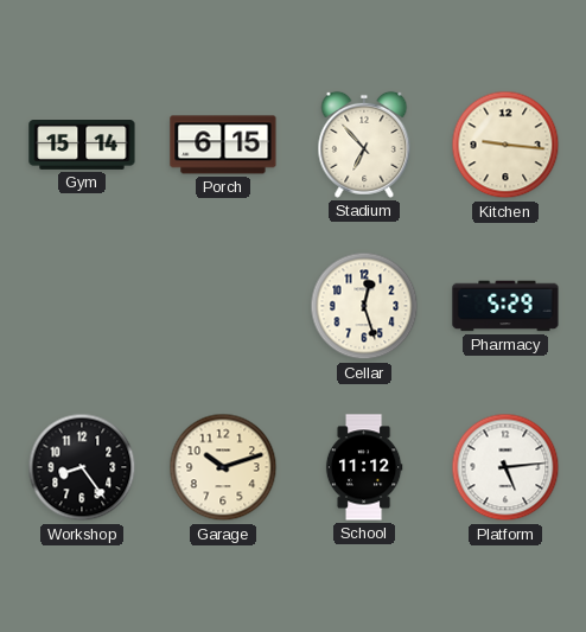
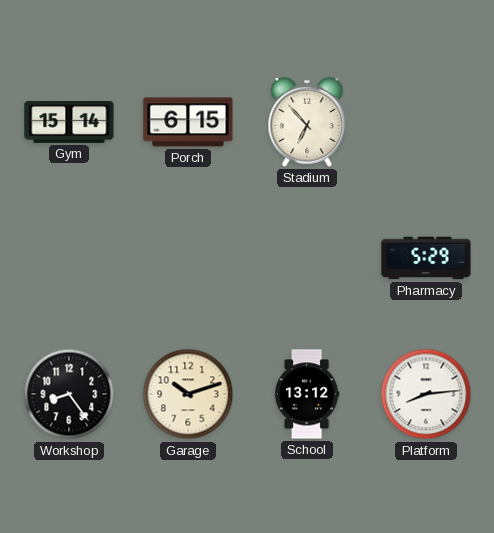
Kitchen: 9:16 -> none (505, 145)
Cellar: 12:27 -> none (364, 306)
School: 11:12 -> 13:12 (307, 394)
Platform: 5:14 -> 8:14 (426, 394)
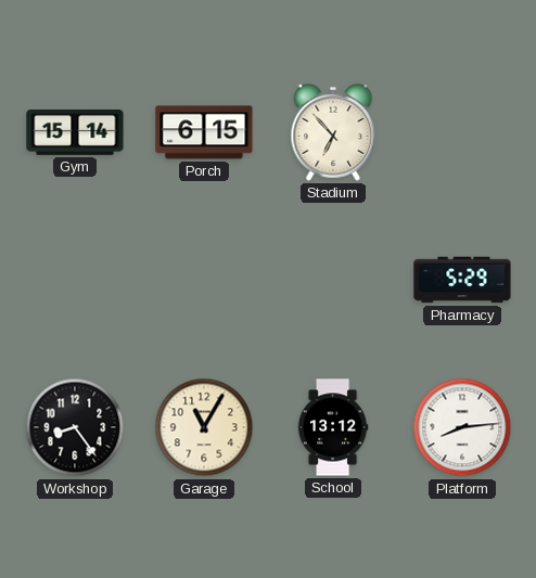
Garage: 10:12 -> 11:05 (204, 427)
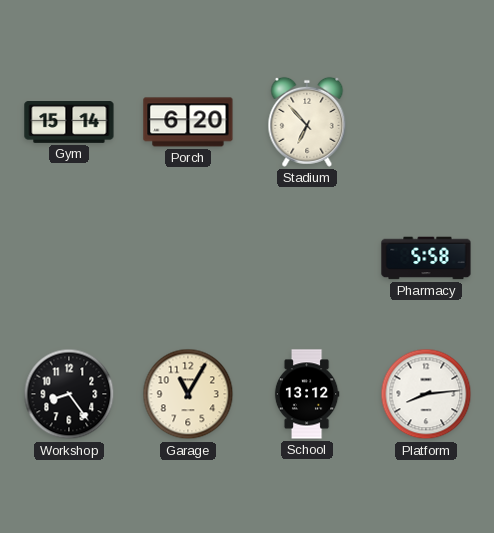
Porch: 6:15 -> 6:20 (188, 122)
Pharmacy: 5:29 -> 5:58 (426, 258)
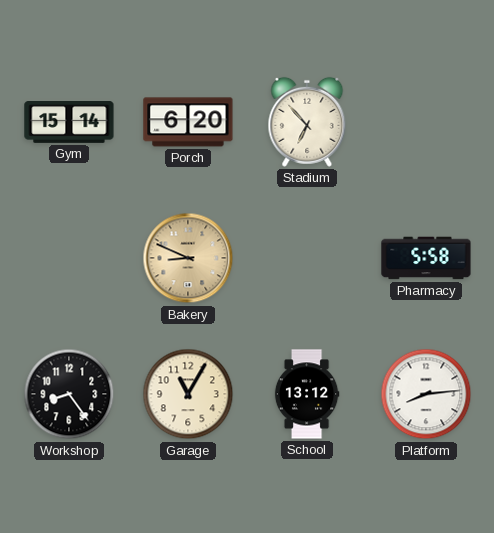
Bakery: none -> 8:49 (188, 258)
